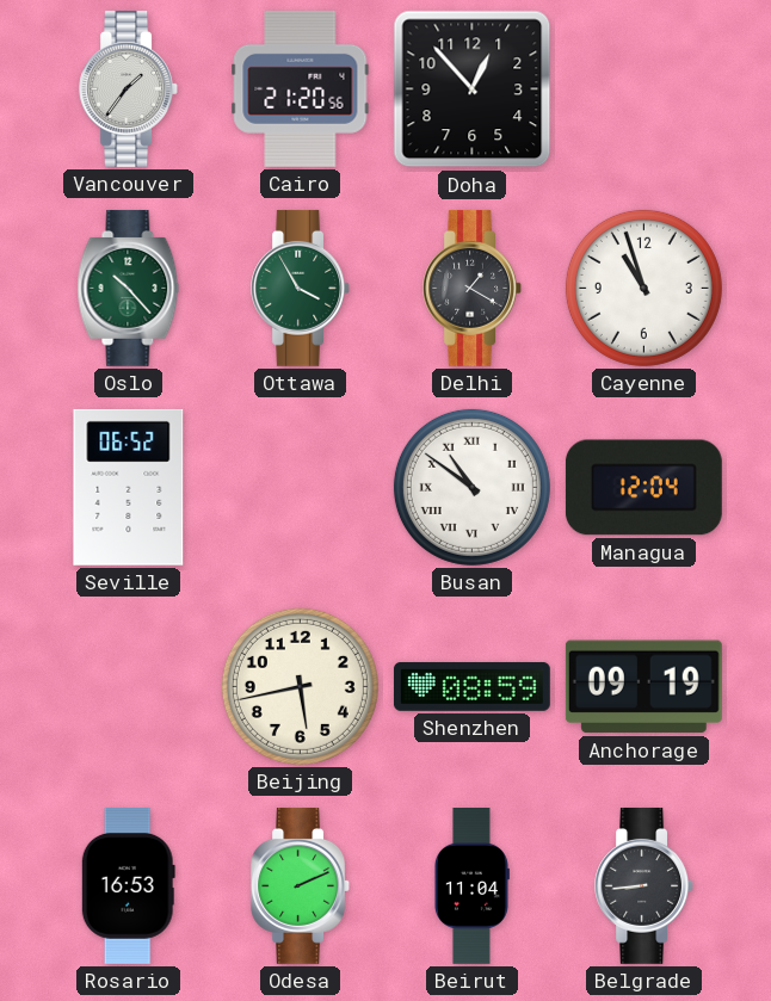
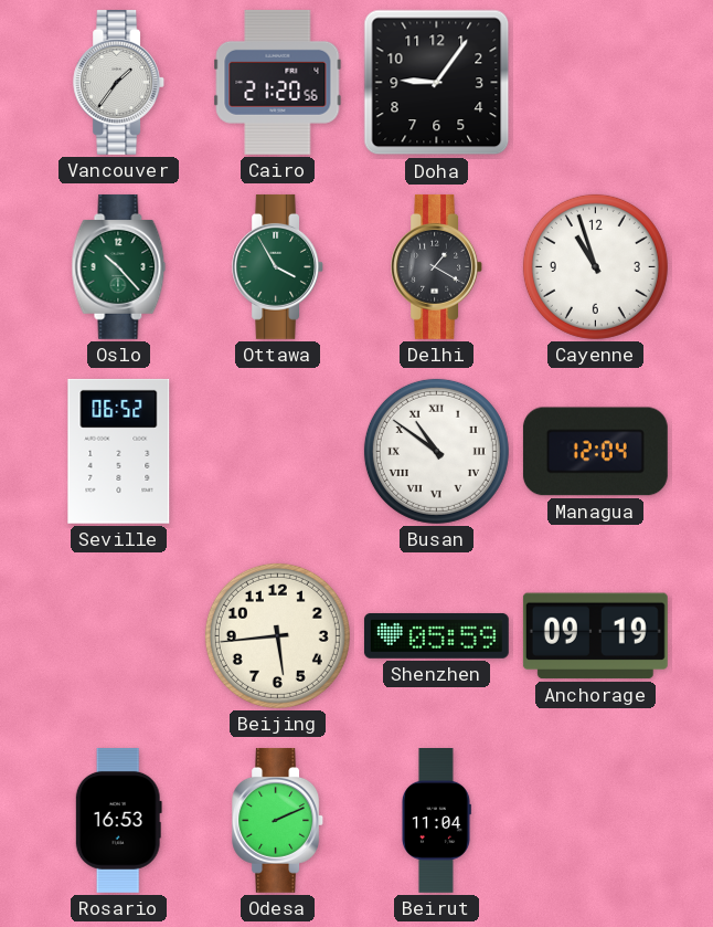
Doha: 12:53 -> 9:06 (437, 83)
Beijing: 5:43 -> 5:44 (277, 635)
Shenzhen: 08:59 -> 05:59 (436, 635)
Belgrade: 8:44 -> none (644, 885)
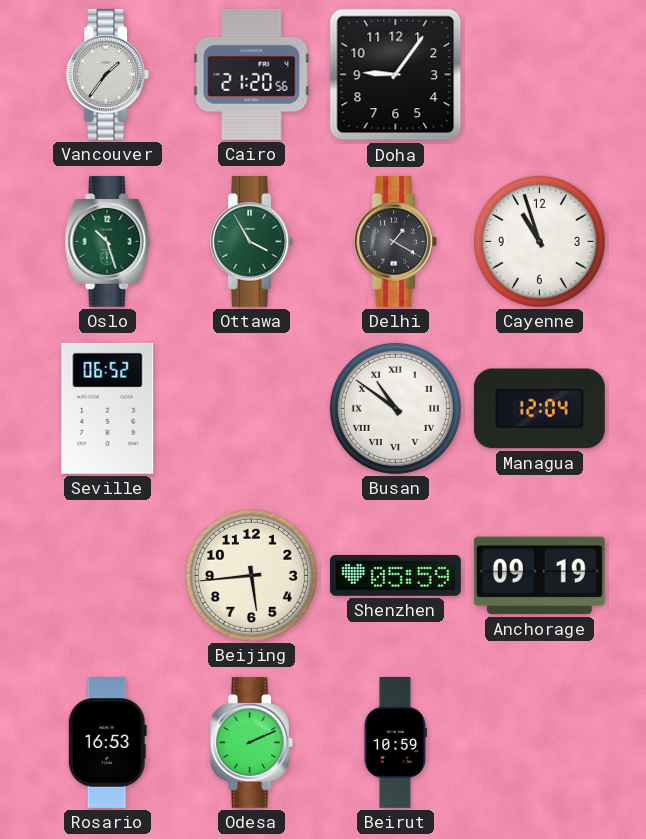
Oslo: 10:23 -> 10:27 (108, 241)
Beirut: 11:04 -> 10:59 (396, 743)
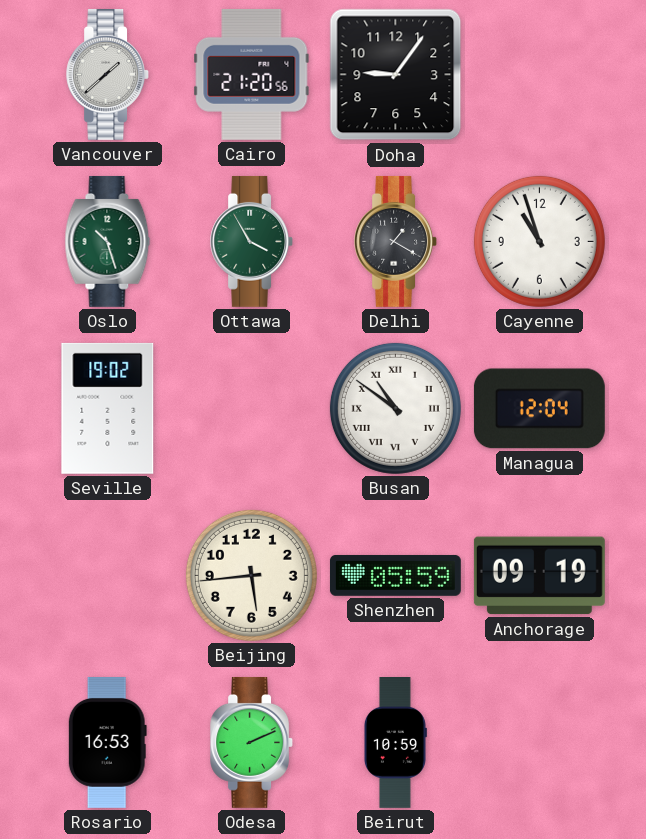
Vancouver: 1:36 -> 1:38 (108, 74)
Seville: 06:52 -> 19:02 (108, 408)
